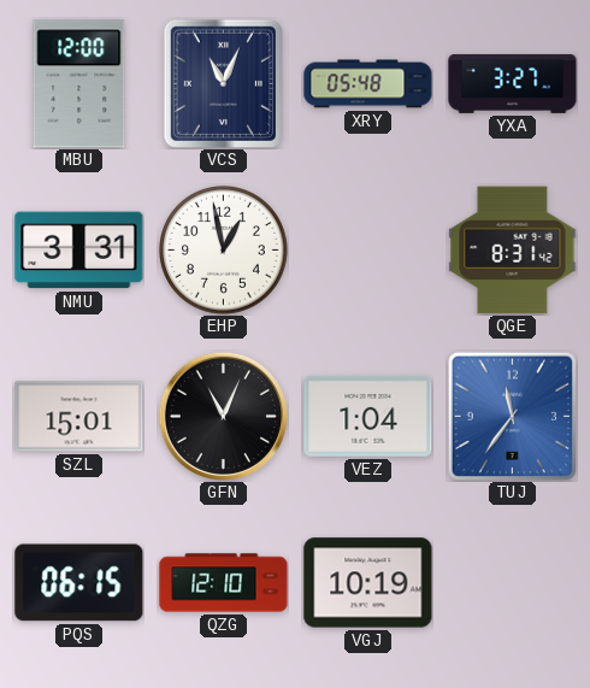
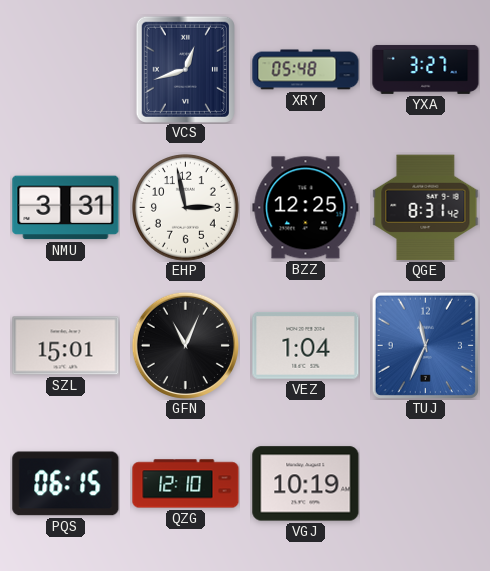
MBU: 12:00 -> none (79, 84)
VCS: 11:04 -> 12:42 (185, 69)
EHP: 12:58 -> 2:58 (186, 208)
BZZ: none -> 12:25 (306, 208)
TUJ: 11:36 -> 11:34 (425, 345)
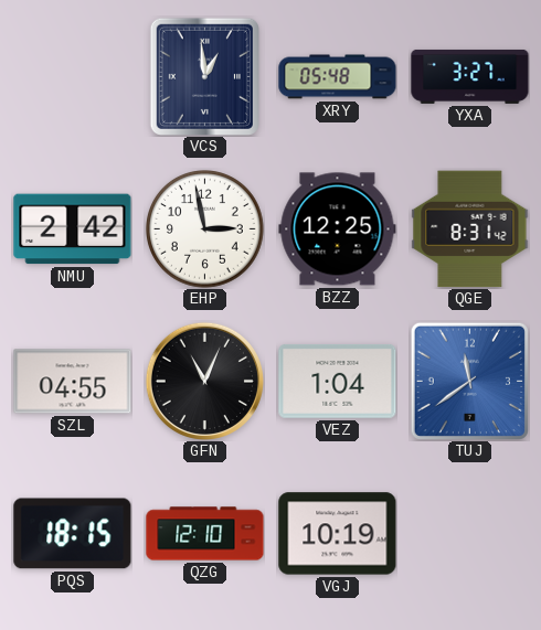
VCS: 12:42 -> 12:59 (204, 76)
NMU: 3:31 -> 2:42 (73, 229)
SZL: 15:01 -> 04:55 (73, 382)
TUJ: 11:34 -> 11:39 (469, 381)
PQS: 06:15 -> 18:15 (73, 534)
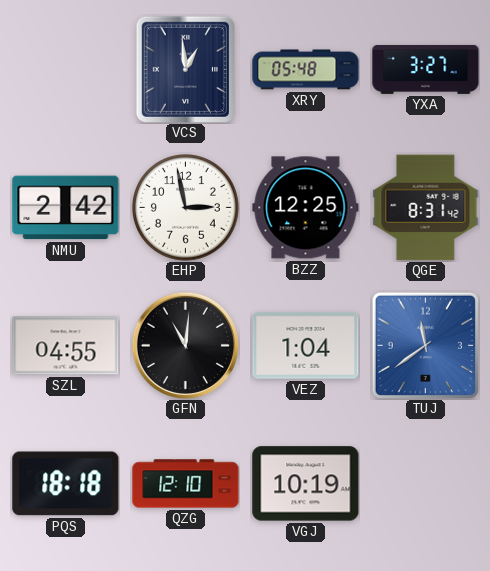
GFN: 11:04 -> 11:01 (185, 345)
PQS: 18:15 -> 18:18 (66, 484)
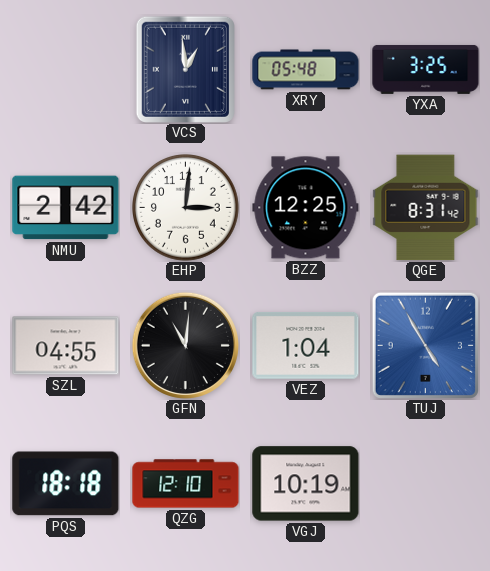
YXA: 3:27 -> 3:25 (426, 69)
EHP: 2:58 -> 3:01 (186, 208)
TUJ: 11:39 -> 4:55 (425, 345)
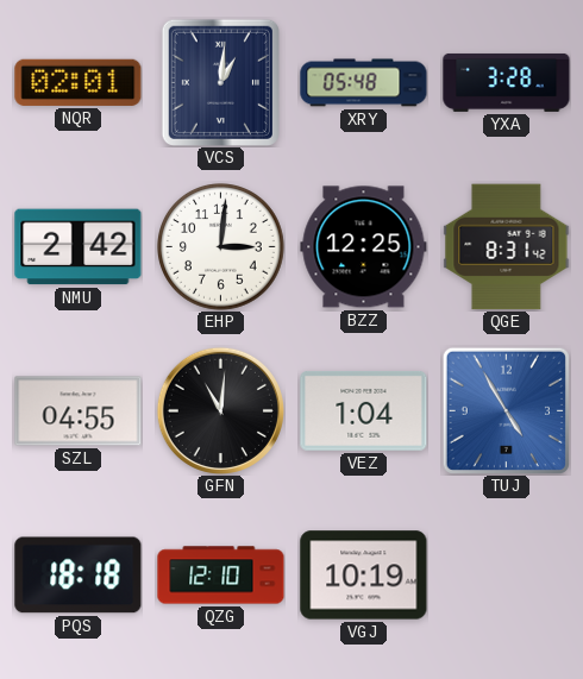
NQR: none -> 02:01 (79, 82)
VCS: 12:59 -> 1:01 (220, 82)
YXA: 3:25 -> 3:28 (507, 82)
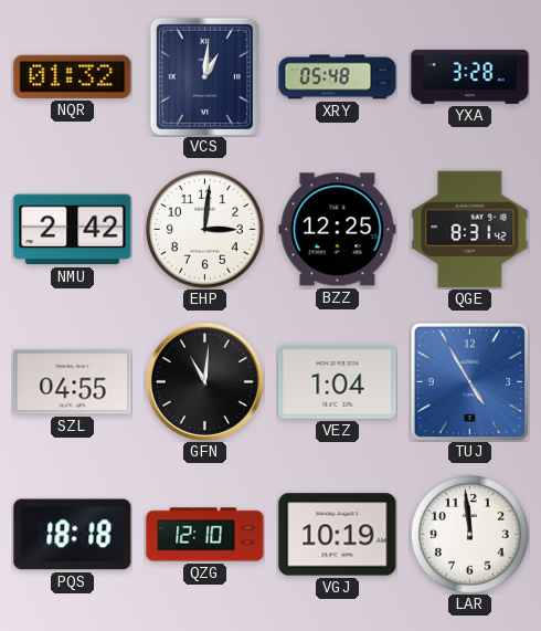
NQR: 02:01 -> 01:32 (73, 76)
LAR: none -> 11:59 (470, 535)
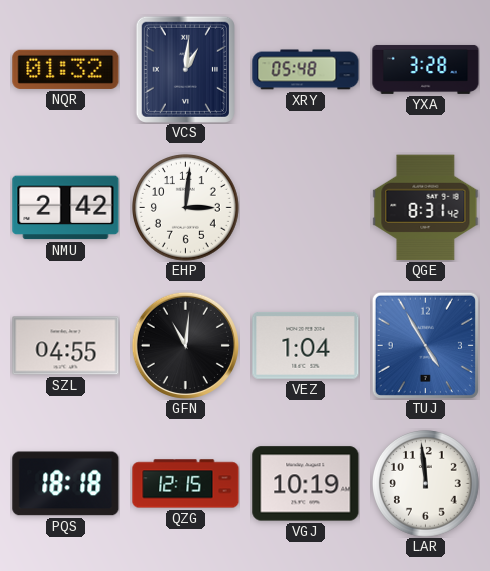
BZZ: 12:25 -> none (338, 230)
QZG: 12:10 -> 12:15 (186, 484)
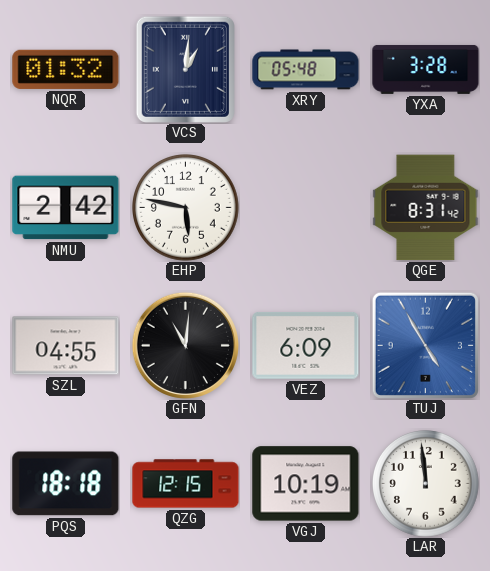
EHP: 3:01 -> 5:47 (186, 208)
VEZ: 1:04 -> 6:09 (306, 346)
